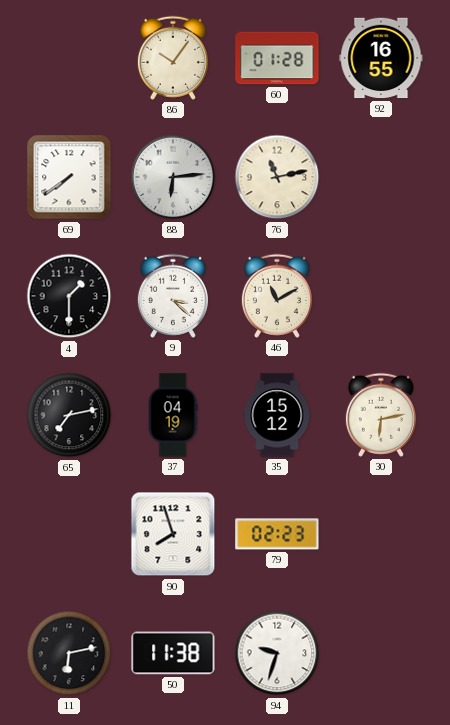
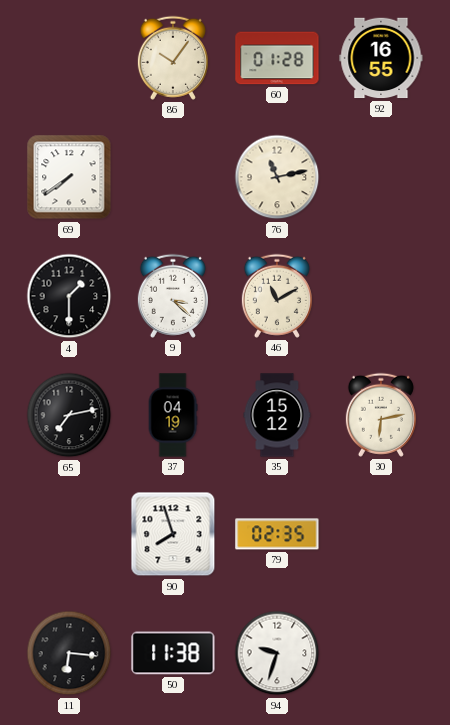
88: 6:14 -> none (173, 177)
79: 02:23 -> 02:35 (277, 534)
11: 6:13 -> 6:16 (69, 653)
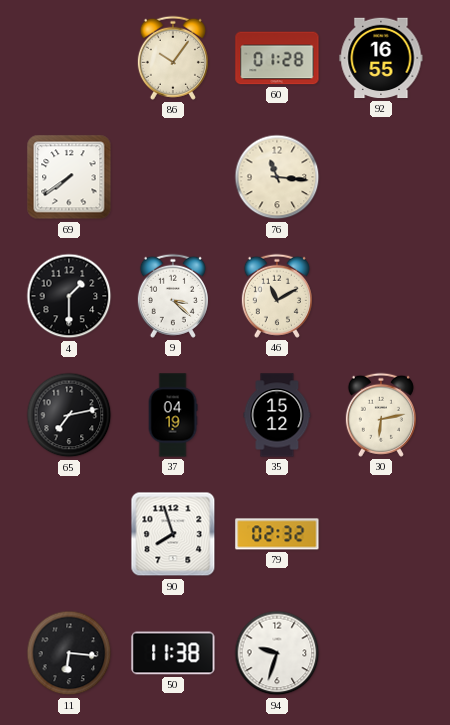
76: 11:13 -> 11:16 (277, 177)
79: 02:35 -> 02:32 (277, 534)
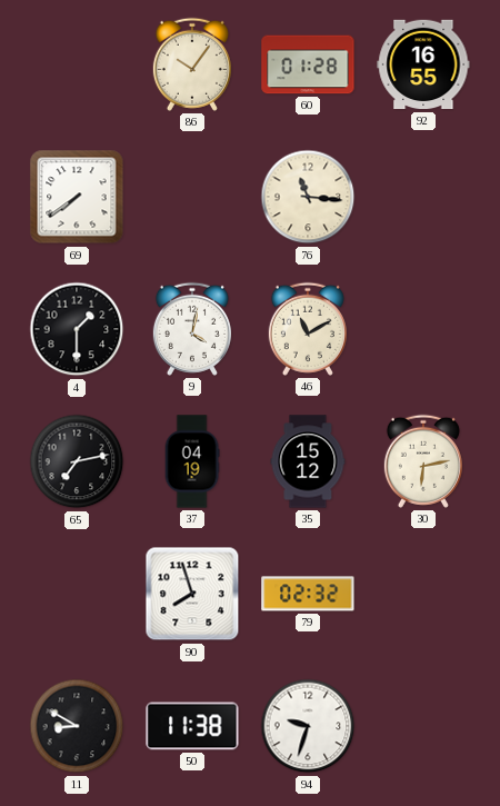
9: 3:22 -> 4:02 (192, 329)
11: 6:16 -> 8:50 (77, 726)
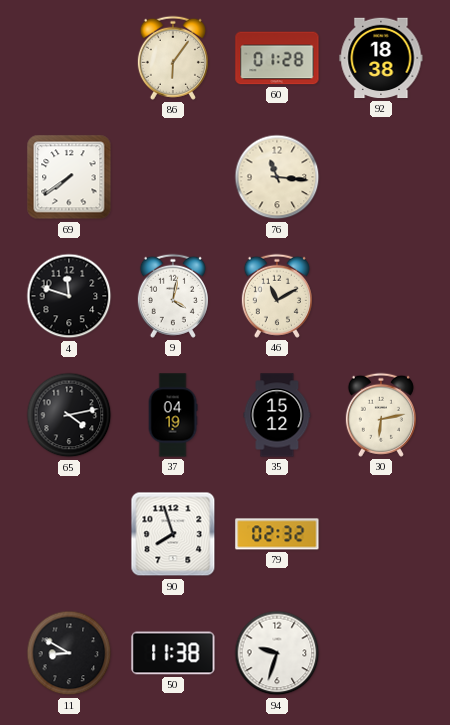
86: 10:06 -> 6:06 (173, 58)
92: 16:55 -> 18:38 (381, 58)
4: 1:30 -> 11:48 (69, 296)
65: 7:13 -> 4:13 (69, 415)
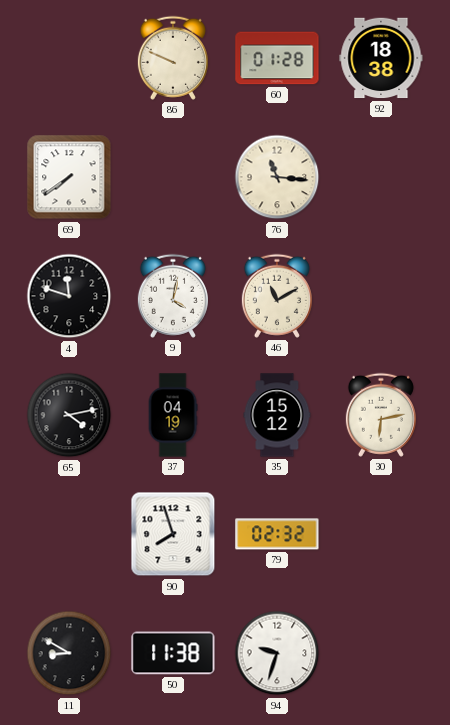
86: 6:06 -> 9:49 (173, 58)
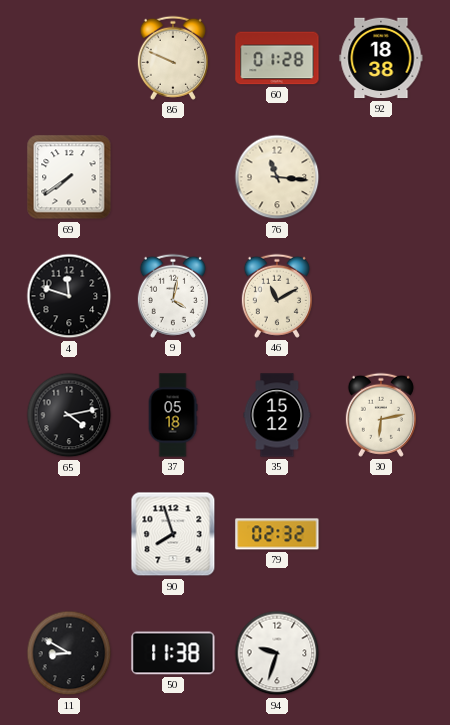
37: 04:19 -> 05:18 (173, 415)
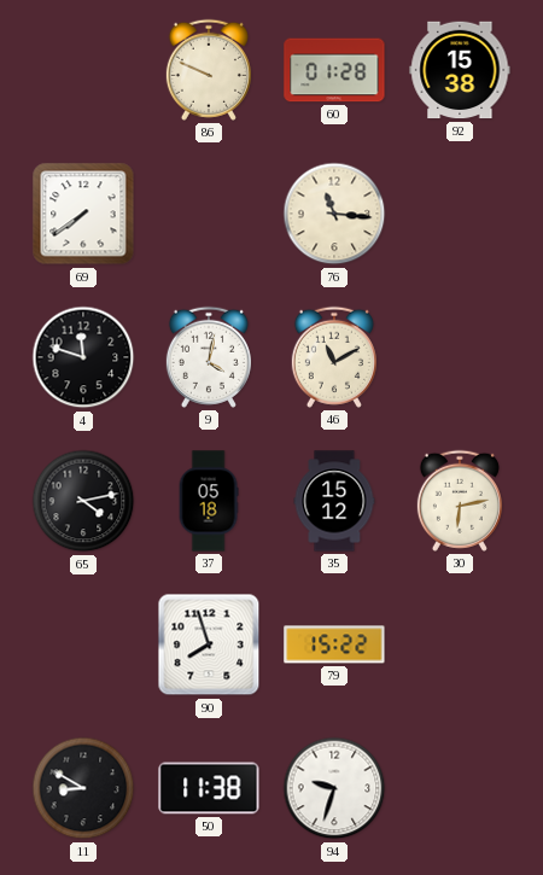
92: 18:38 -> 15:38 (460, 70)
79: 02:32 -> 15:22 (334, 644)
